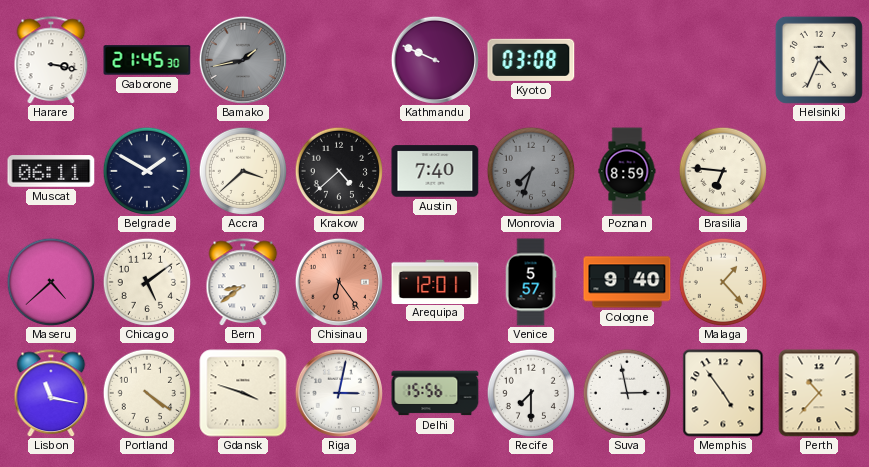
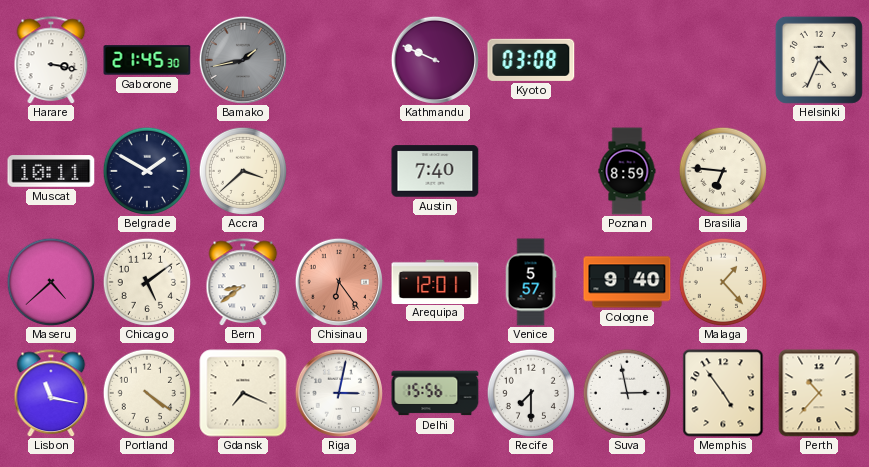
Muscat: 06:11 -> 10:11 (51, 171)
Krakow: 4:38 -> none (338, 170)
Monrovia: 7:33 -> none (530, 170)
Gdansk: 3:48 -> 7:19 (243, 393)
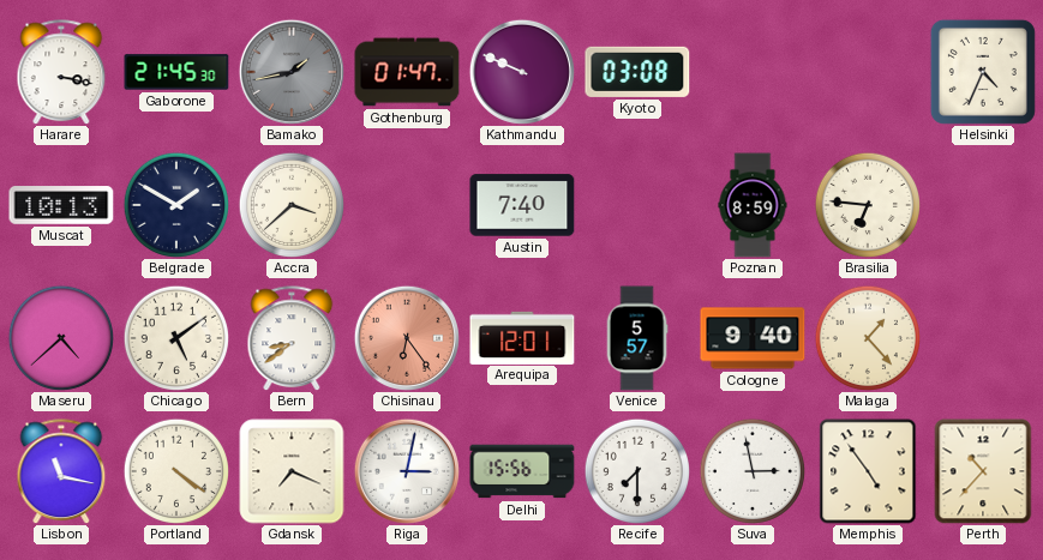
Gothenburg: none -> 01:47 (407, 72)
Muscat: 10:11 -> 10:13 (61, 205)
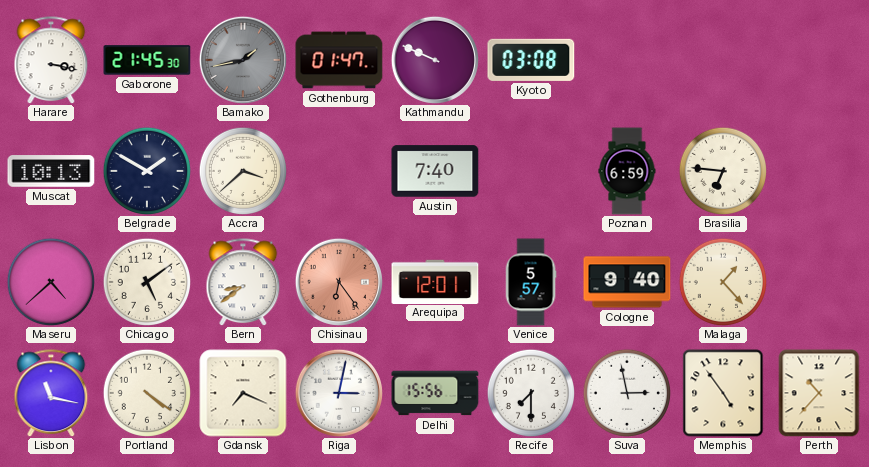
Helsinki: 4:34 -> none (983, 72)
Poznan: 8:59 -> 6:59 (627, 171)
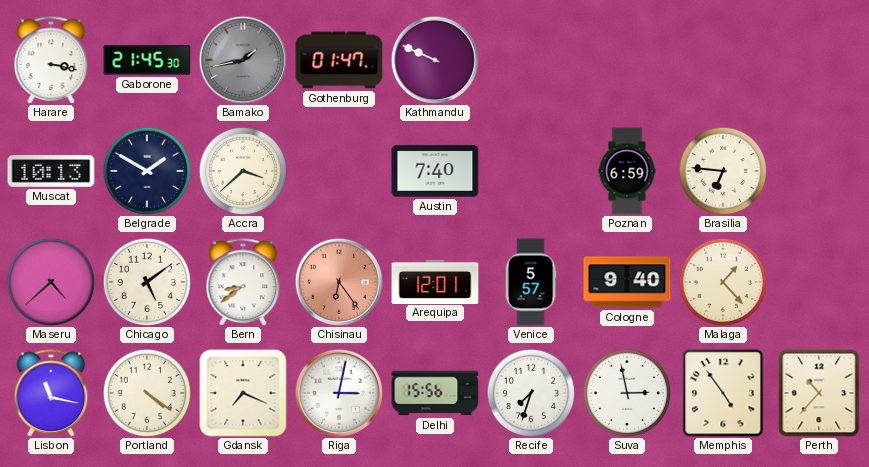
Kyoto: 03:08 -> none (531, 60)
Recife: 7:30 -> 7:33 (530, 392)
